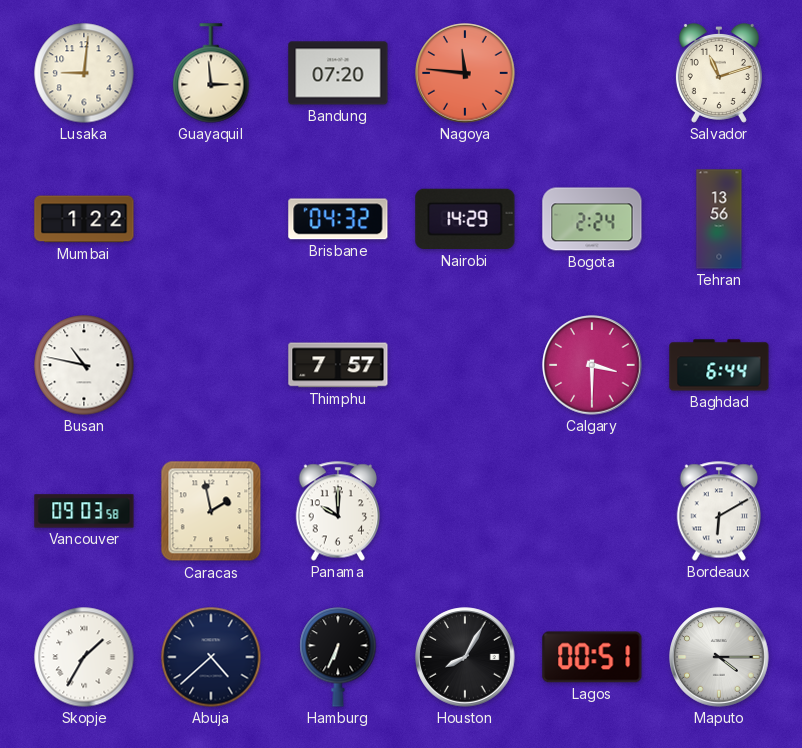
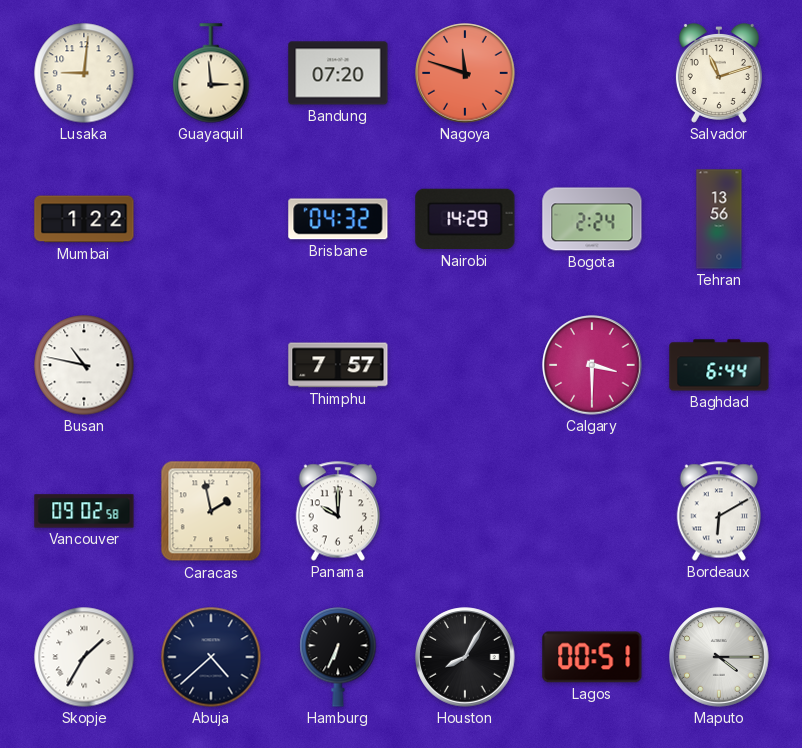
Nagoya: 11:46 -> 11:48 (465, 73)
Vancouver: 09:03 -> 09:02 (84, 511)
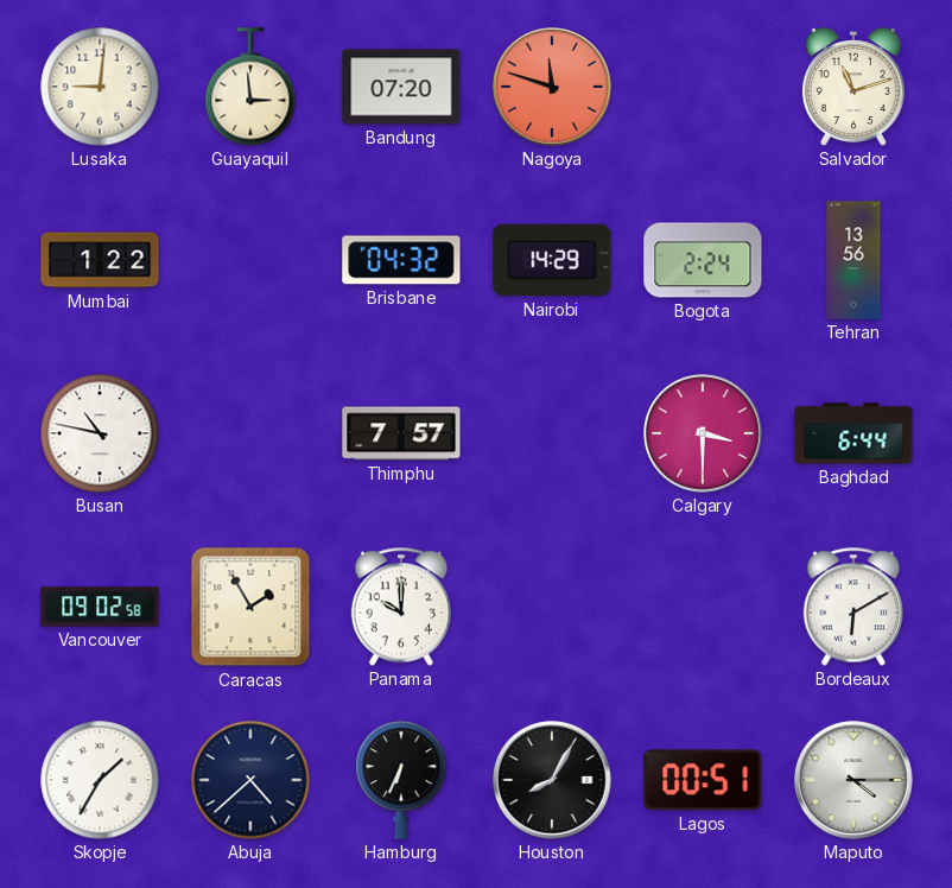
Caracas: 1:58 -> 1:55 (250, 607)
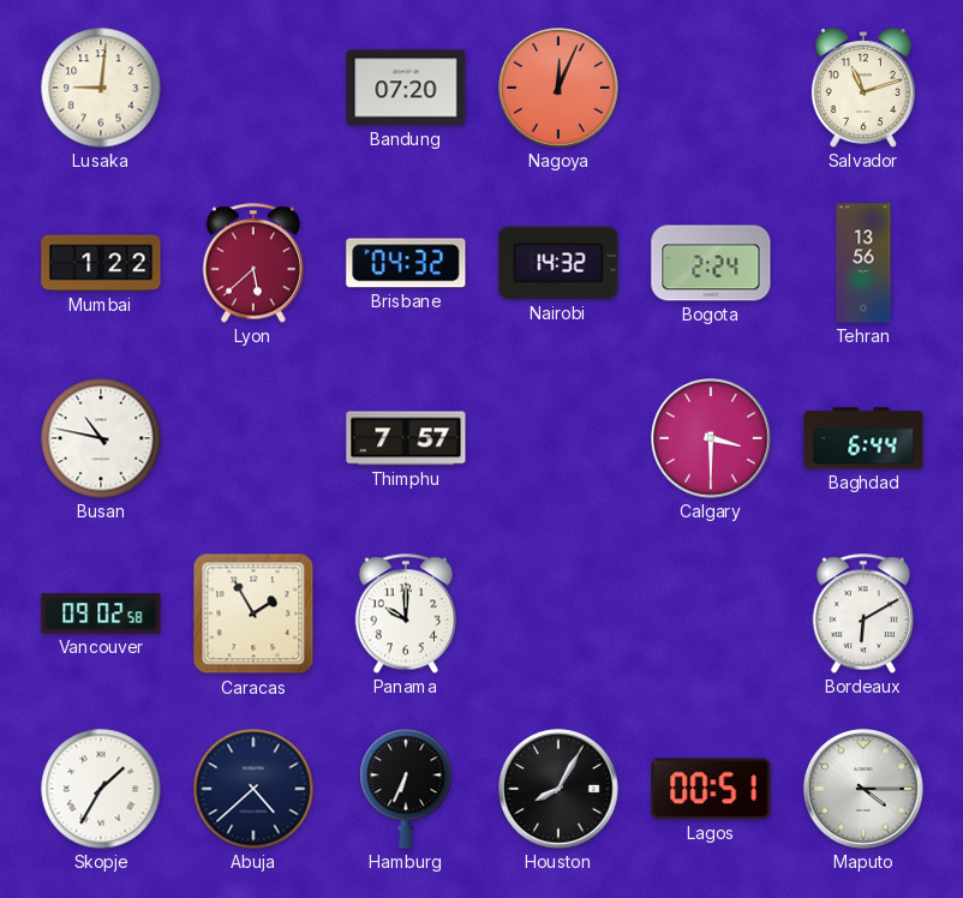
Guayaquil: 2:59 -> none (250, 87)
Nagoya: 11:48 -> 12:04 (558, 88)
Lyon: none -> 5:38 (252, 263)
Nairobi: 14:29 -> 14:32 (558, 263)
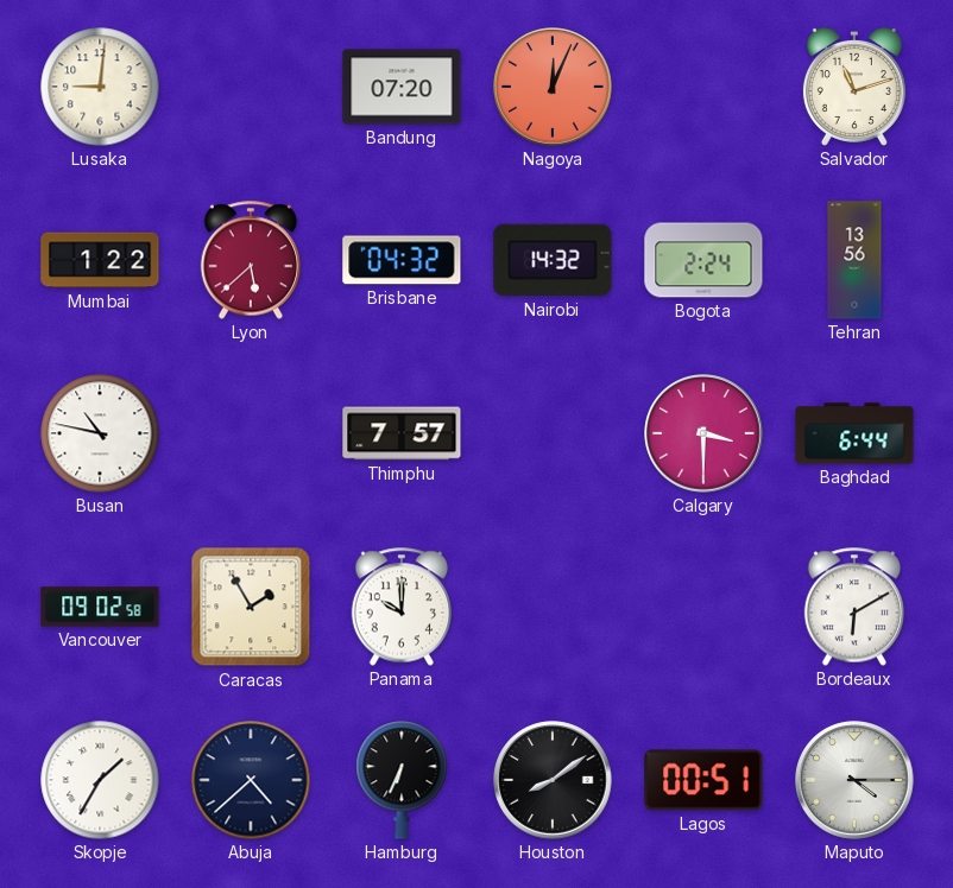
Houston: 8:05 -> 8:09 (553, 780)
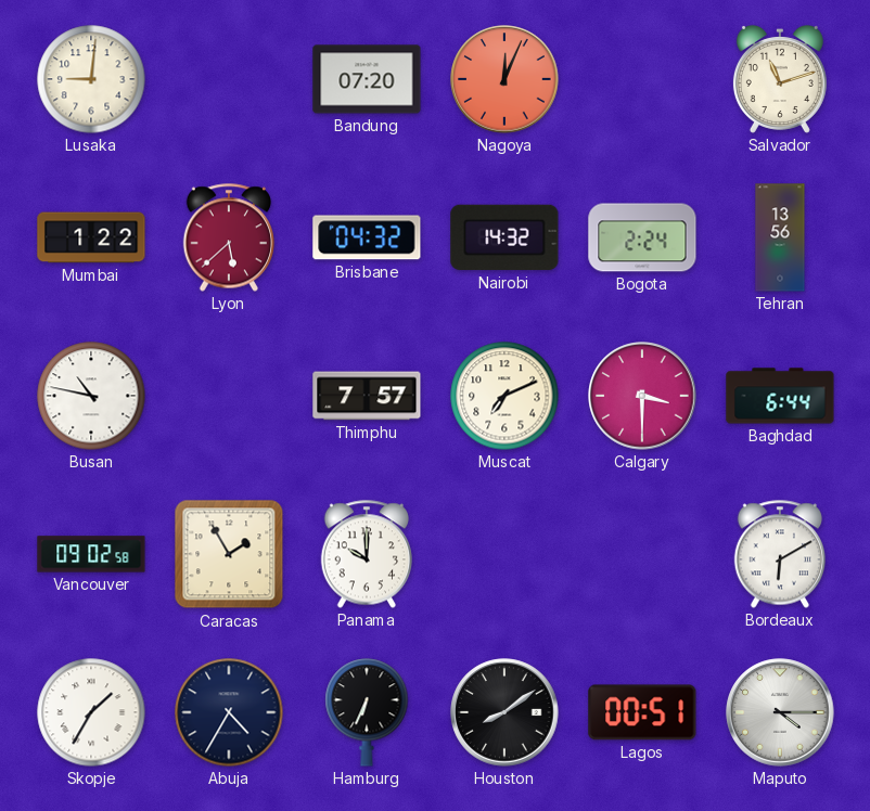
Muscat: none -> 7:11 (504, 396)
Abuja: 4:38 -> 4:35 (229, 712)
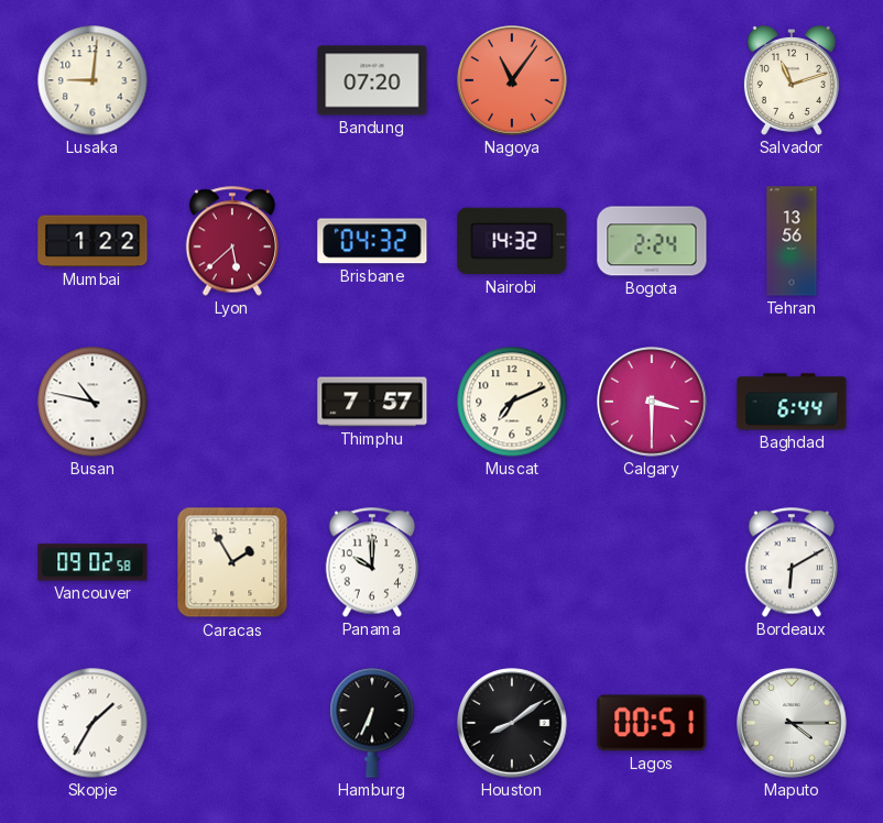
Nagoya: 12:04 -> 11:06 (512, 80)
Abuja: 4:35 -> none (229, 712)
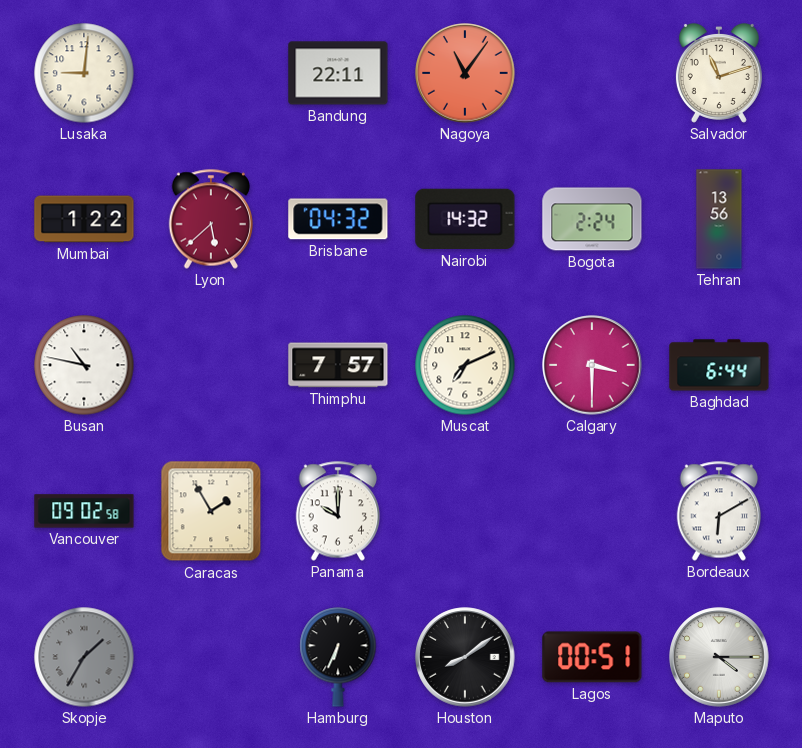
Bandung: 07:20 -> 22:11 (338, 73)
Skopje dial: white -> grey (84, 657)
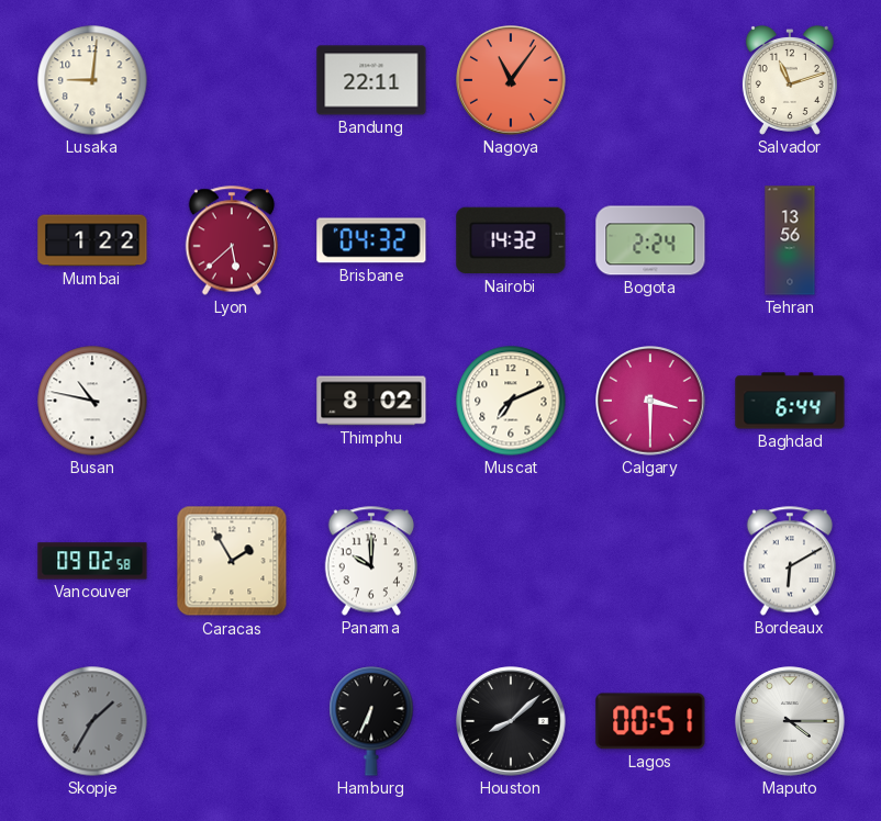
Thimphu: 7:57 -> 8:02 (371, 401)
Houston: 8:09 -> 8:08 (511, 721)
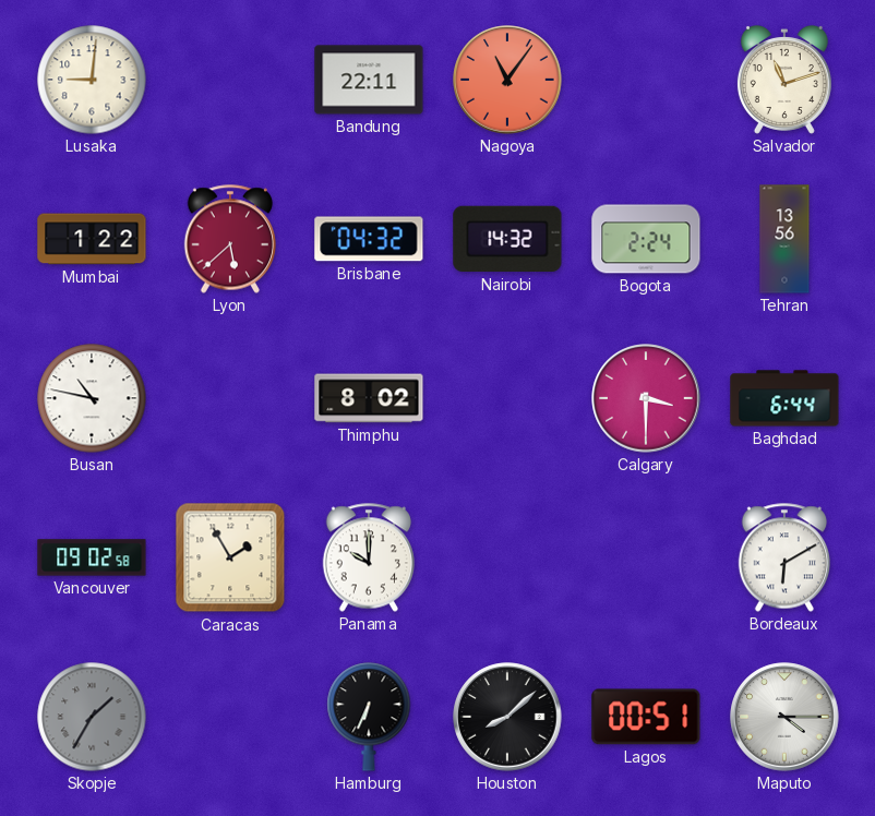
Muscat: 7:11 -> none (511, 401)
